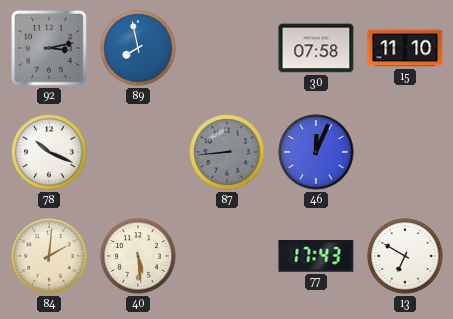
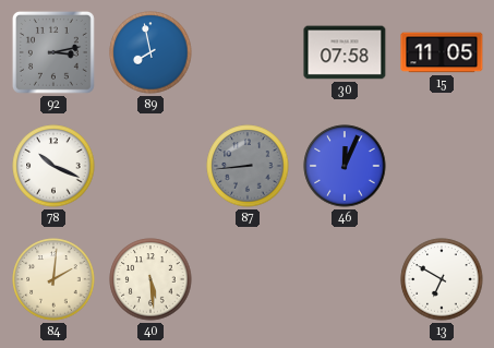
15: 11:10 -> 11:05 (442, 52)
77: 17:43 -> none (316, 257)
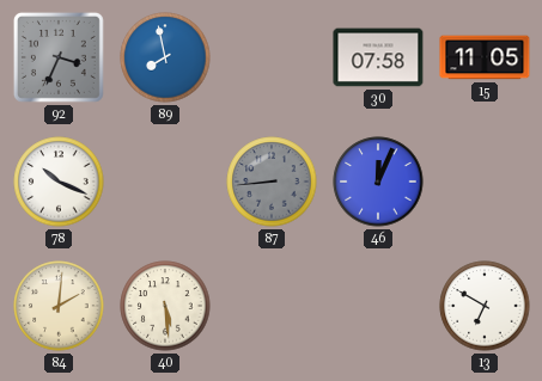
92: 3:13 -> 3:34 (59, 57)
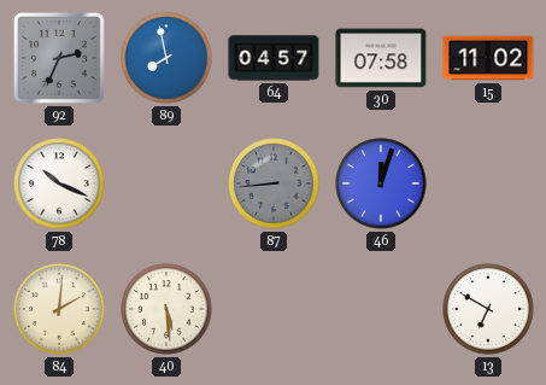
92: 3:34 -> 2:34 (59, 58)
64: none -> 04:57 (274, 58)
15: 11:05 -> 11:02 (488, 58)
46: 12:04 -> 12:03 (381, 183)
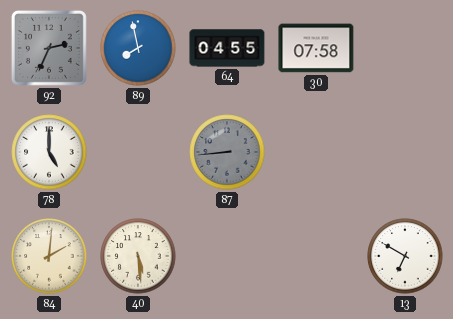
64: 04:57 -> 04:55 (227, 48)
15: 11:02 -> none (488, 58)
78: 10:19 -> 5:00 (49, 152)
46: 12:03 -> none (381, 183)
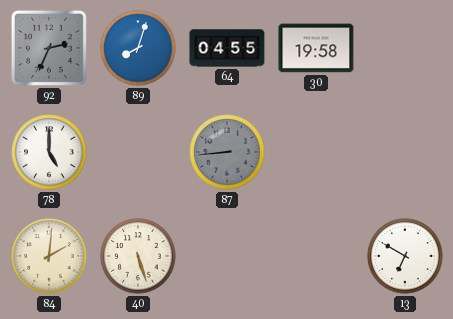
89: 7:58 -> 8:03 (138, 48)
30: 07:58 -> 19:58 (316, 48)
40: 5:29 -> 5:27 (138, 256)
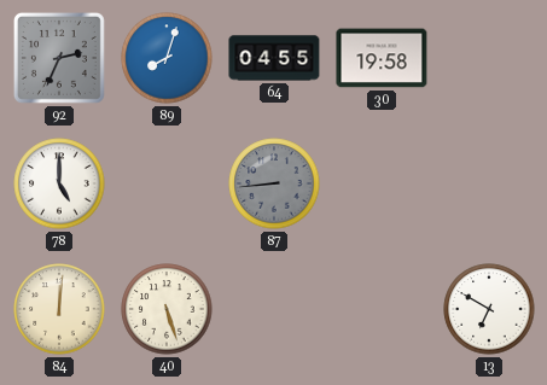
84: 2:01 -> 12:01 (59, 309)
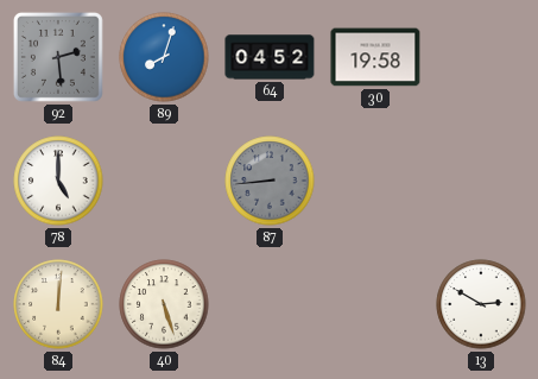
92: 2:34 -> 2:29 (58, 57)
64: 04:55 -> 04:52 (270, 57)
13: 6:50 -> 2:50 (481, 304)
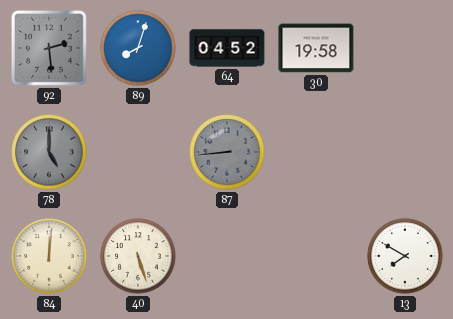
78 dial: white -> grey (49, 152)
13: 2:50 -> 7:50 (405, 256)
